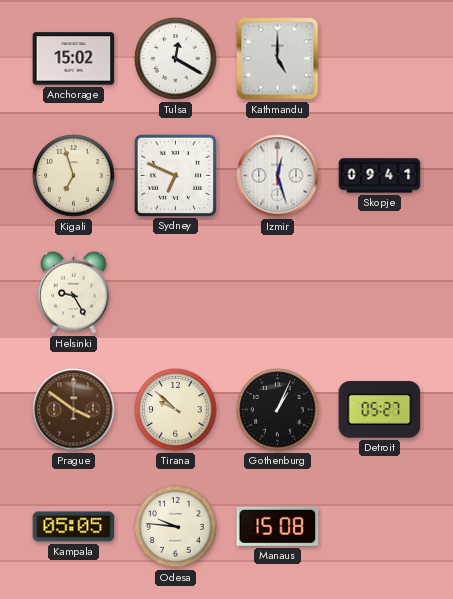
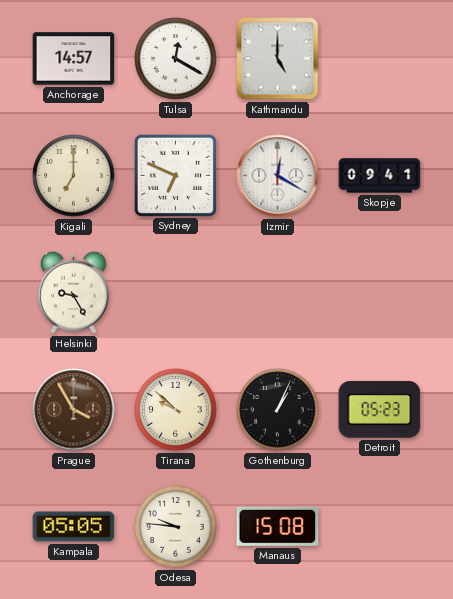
Anchorage: 15:02 -> 14:57 (74, 59)
Kigali: 6:57 -> 7:00 (74, 176)
Izmir: 12:27 -> 12:20 (278, 176)
Prague: 3:51 -> 3:55 (74, 410)
Detroit: 05:27 -> 05:23 (380, 410)
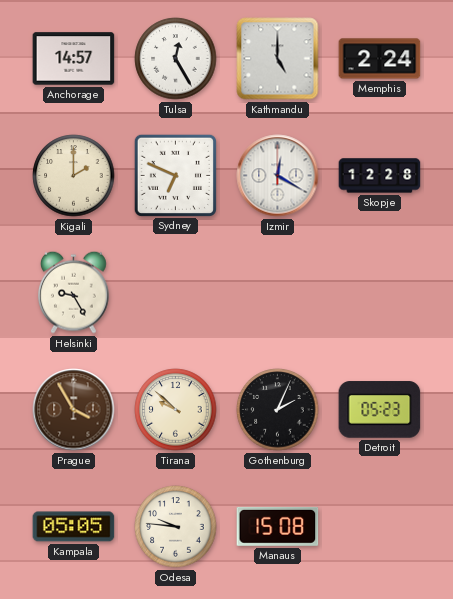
Tulsa: 12:20 -> 12:25 (176, 59)
Memphis: none -> 2:24 (380, 59)
Kigali: 7:00 -> 2:00 (74, 176)
Skopje: 09:41 -> 12:28 (380, 176)
Gothenburg: 1:04 -> 2:04 (278, 410)
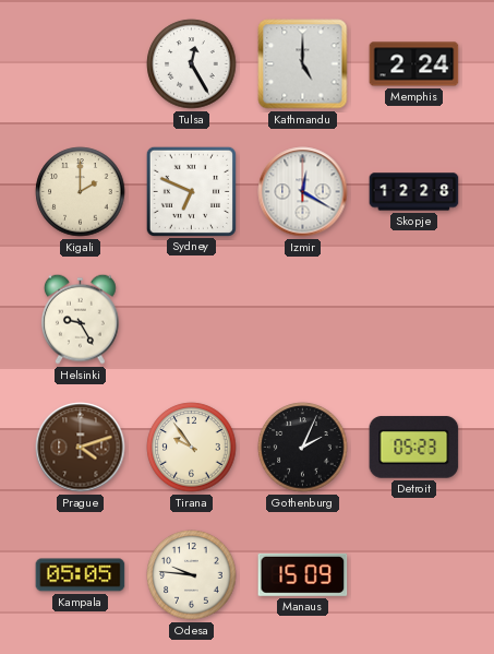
Anchorage: 14:57 -> none (74, 59)
Prague: 3:55 -> 4:12 (81, 448)
Tirana: 9:52 -> 9:54 (192, 448)
Manaus: 15:08 -> 15:09 (303, 574)
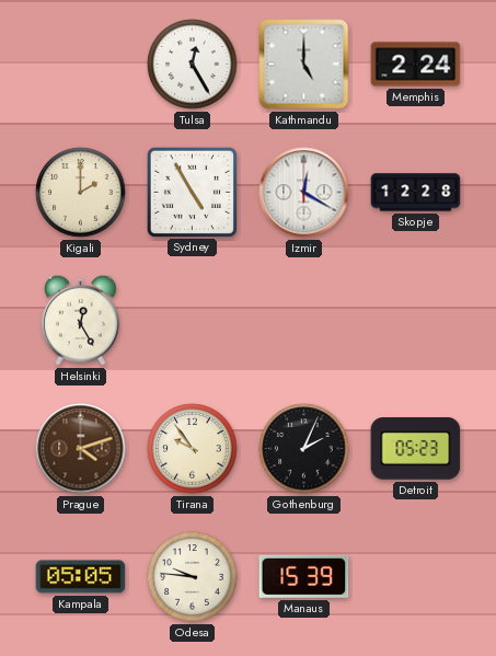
Sydney: 6:49 -> 4:55 (192, 192)
Helsinki: 9:25 -> 12:25 (81, 320)
Manaus: 15:09 -> 15:39 (304, 576)
